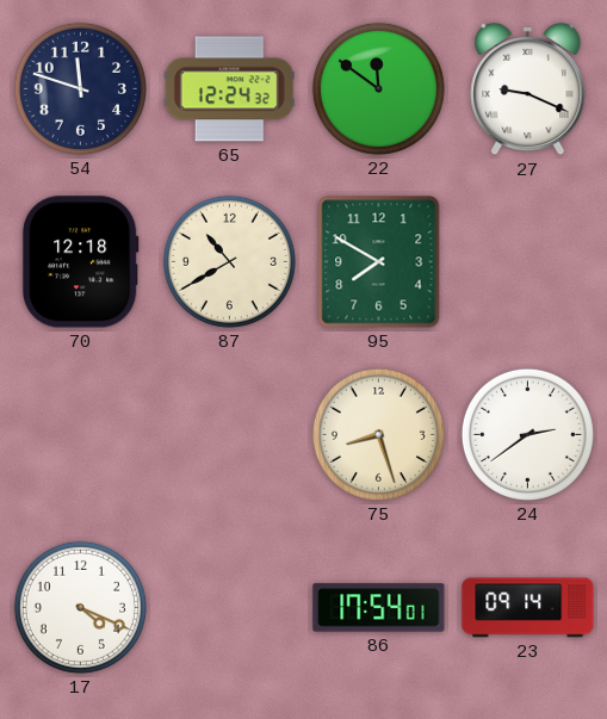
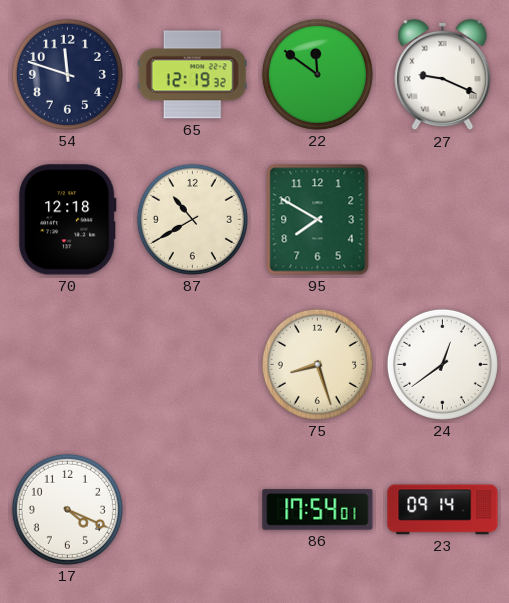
65: 12:24 -> 12:19 (192, 75)
24: 2:39 -> 12:39 (442, 364)
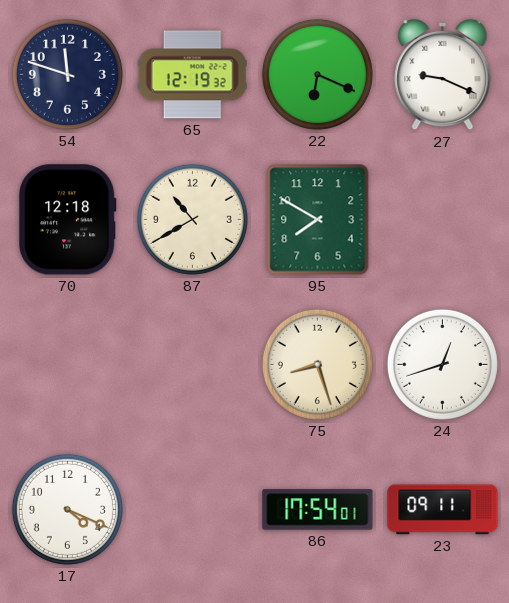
22: 11:51 -> 6:19 (317, 74)
24: 12:39 -> 12:42 (442, 364)
23: 09:14 -> 09:11 (443, 510)
